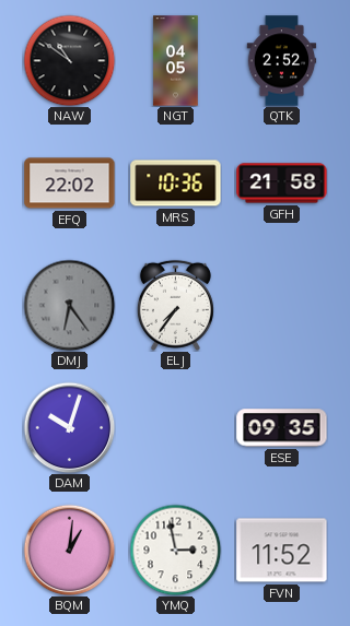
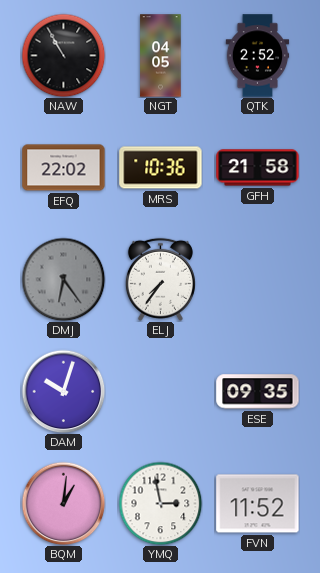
NAW: 10:51 -> 10:55 (63, 55)
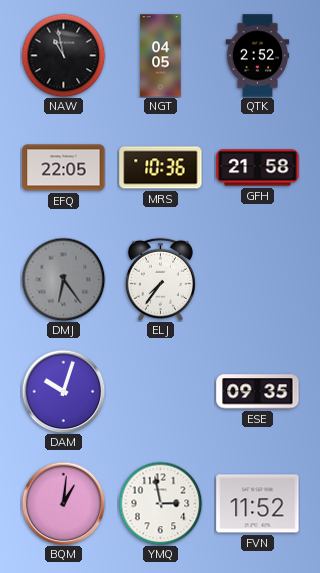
NAW: 10:55 -> 10:58 (63, 55)
EFQ: 22:02 -> 22:05 (64, 168)
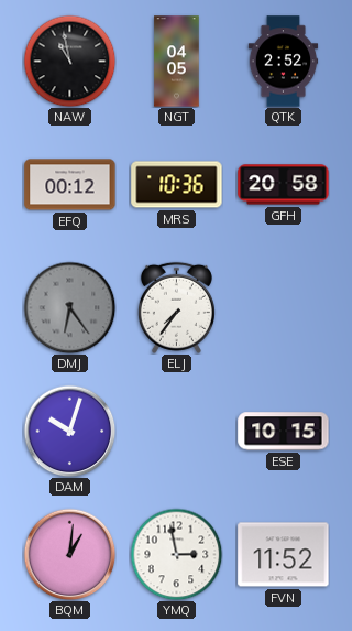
EFQ: 22:05 -> 00:12 (70, 185)
GFH: 21:58 -> 20:58 (284, 185)
ESE: 09:35 -> 10:15 (284, 432)
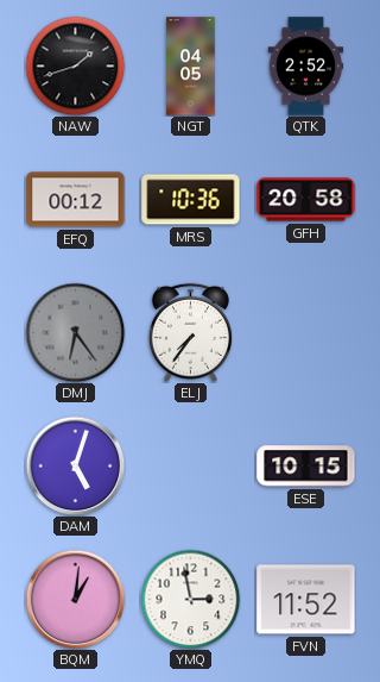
NAW: 10:58 -> 1:42 (75, 65)
DAM: 10:03 -> 5:03 (75, 465)
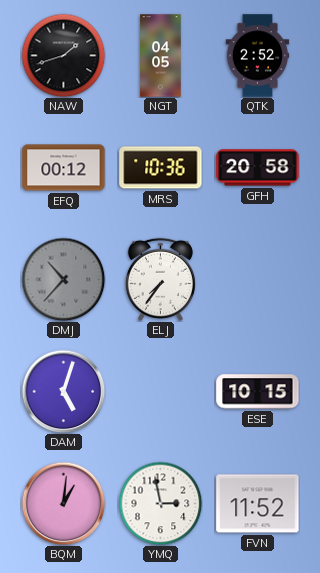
DMJ: 6:24 -> 10:37 (63, 279)
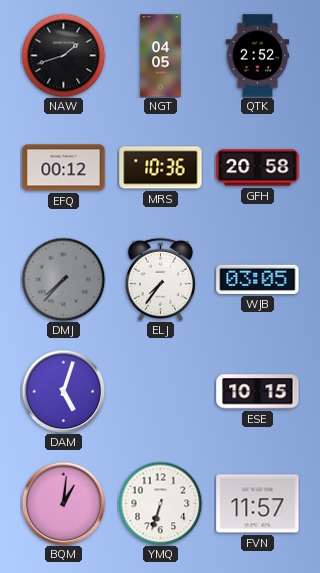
DMJ: 10:37 -> 7:37 (63, 279)
WJB: none -> 03:05 (258, 279)
YMQ: 2:58 -> 6:33 (160, 503)
FVN: 11:52 -> 11:57 (258, 504)
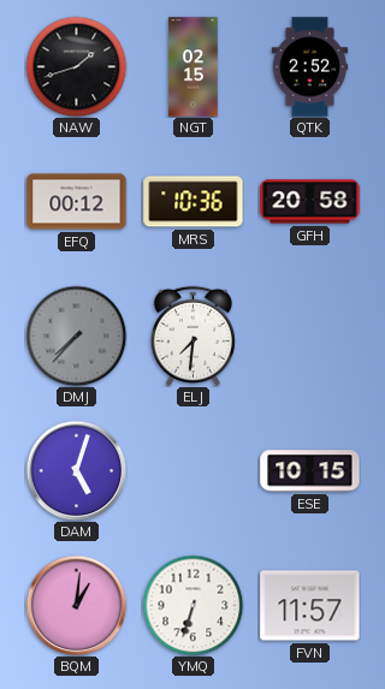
NGT: 04:05 -> 02:15 (194, 67)
ELJ: 7:36 -> 7:31 (192, 335)
WJB: 03:05 -> none (258, 279)
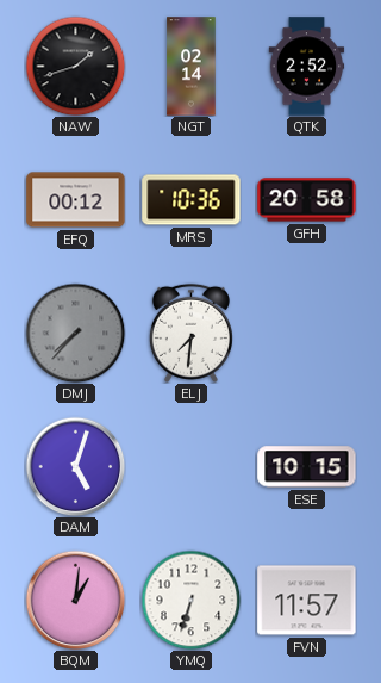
NGT: 02:15 -> 02:14 (192, 67)
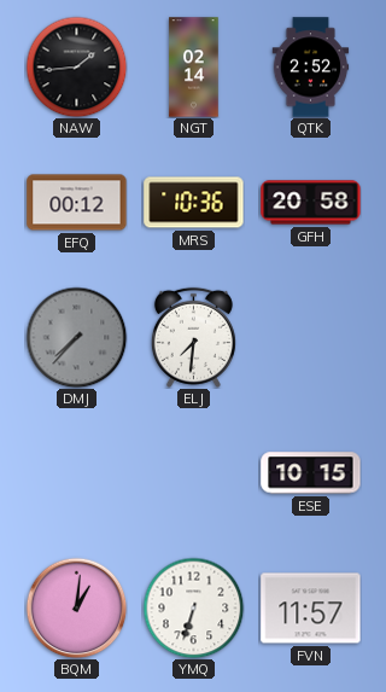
NAW: 1:42 -> 1:44 (76, 66)
DAM: 5:03 -> none (75, 466)
